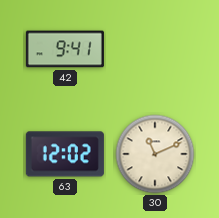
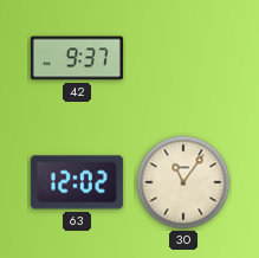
42: 9:41 -> 9:37 (77, 58)
30: 11:11 -> 11:06 (183, 182)
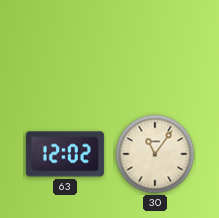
42: 9:37 -> none (77, 58)
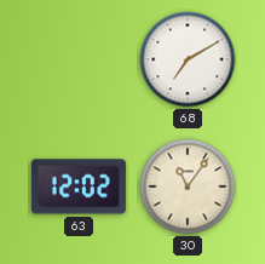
68: none -> 7:10 (188, 59)
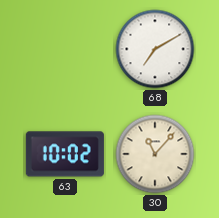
63: 12:02 -> 10:02 (65, 154)
30: 11:06 -> 11:07 (155, 154)
